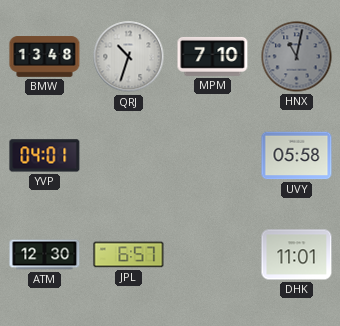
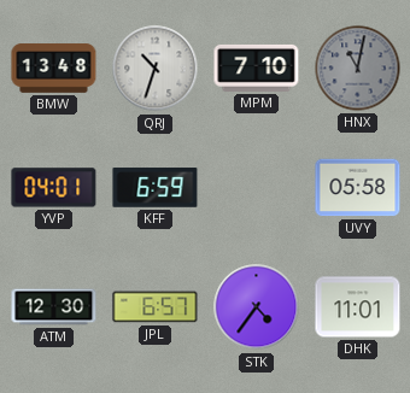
KFF: none -> 6:59 (156, 188)
STK: none -> 4:36 (257, 307)
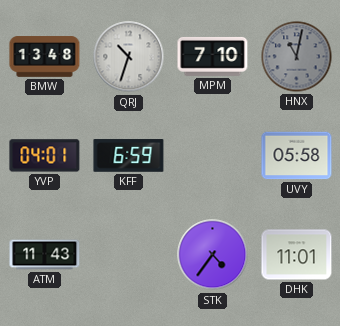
ATM: 12:30 -> 11:43 (45, 255)
JPL: 6:57 -> none (156, 307)
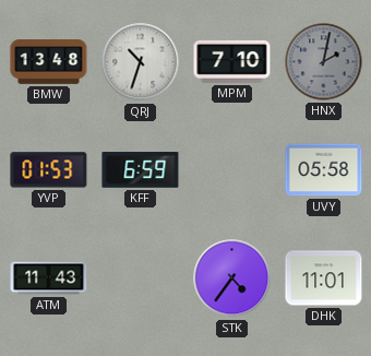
HNX: 11:02 -> 2:02 (324, 62)
YVP: 04:01 -> 01:53 (49, 170)
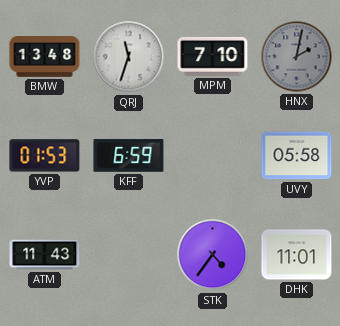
QRJ: 10:33 -> 11:33 (129, 57)
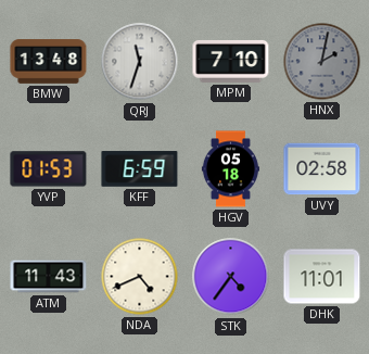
HGV: none -> 05:18 (230, 169)
UVY: 05:58 -> 02:58 (322, 169)
NDA: none -> 4:41 (140, 277)
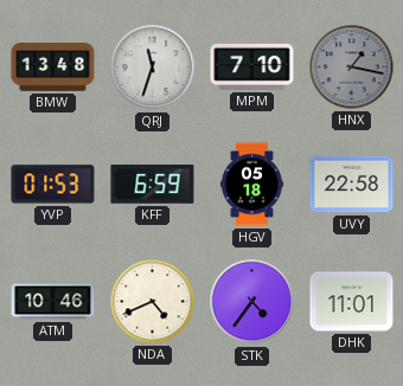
HNX: 2:02 -> 1:17 (352, 67)
UVY: 02:58 -> 22:58 (352, 185)
ATM: 11:43 -> 10:46 (53, 302)
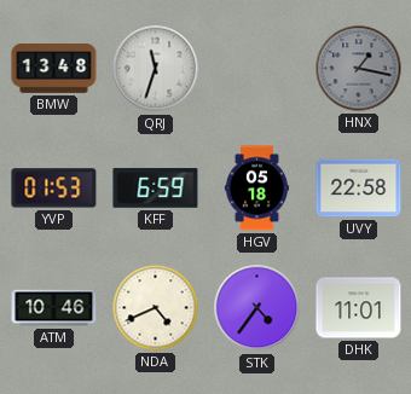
MPM: 7:10 -> none (252, 66)
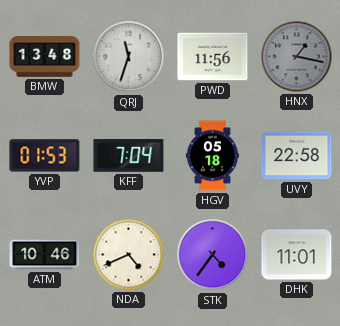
PWD: none -> 11:56 (213, 57)
KFF: 6:59 -> 7:04 (129, 156)
